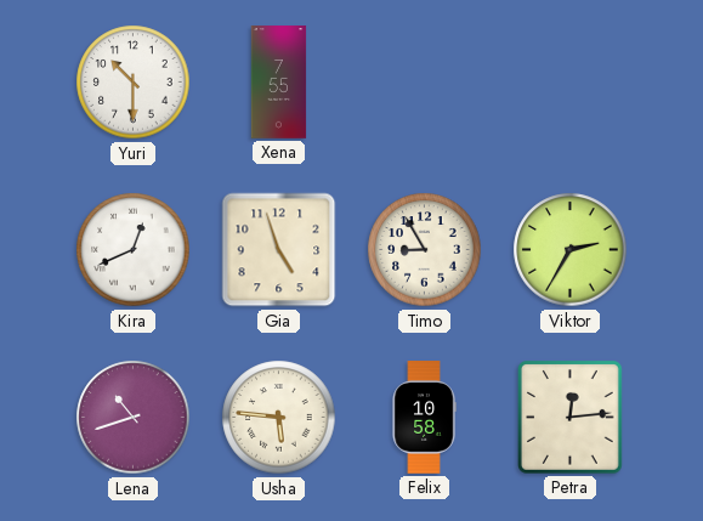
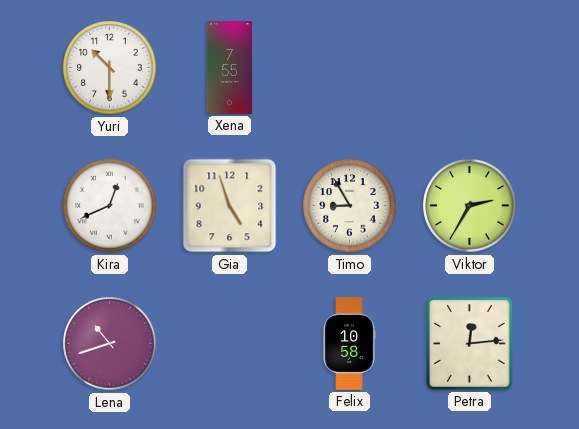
Usha: 5:46 -> none (279, 418)
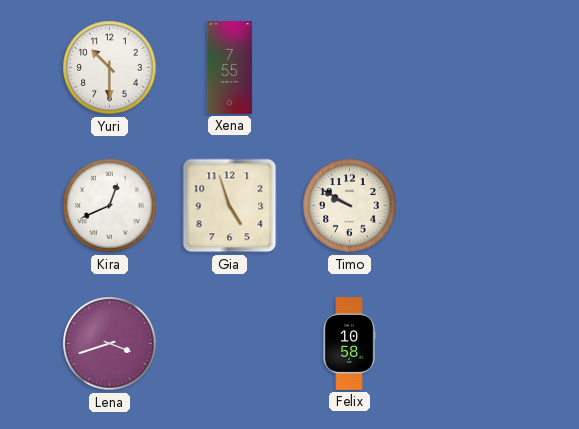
Timo: 8:55 -> 9:50 (350, 206)
Viktor: 2:35 -> none (470, 206)
Lena: 10:42 -> 3:42 (110, 344)
Petra: 12:14 -> none (470, 344)
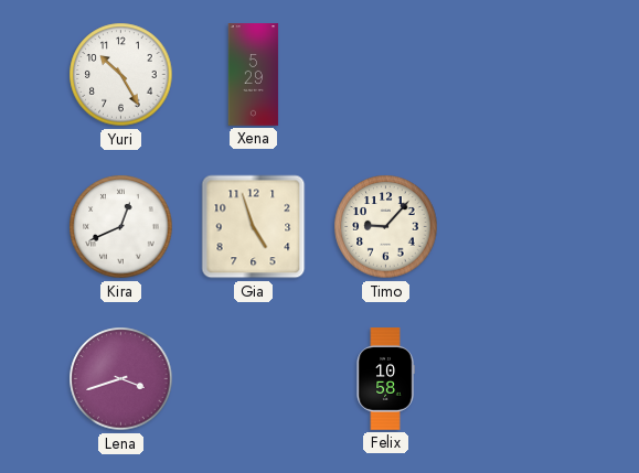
Yuri: 10:30 -> 10:25 (121, 75)
Xena: 7:55 -> 5:29 (254, 75)
Timo: 9:50 -> 9:07 (386, 227)
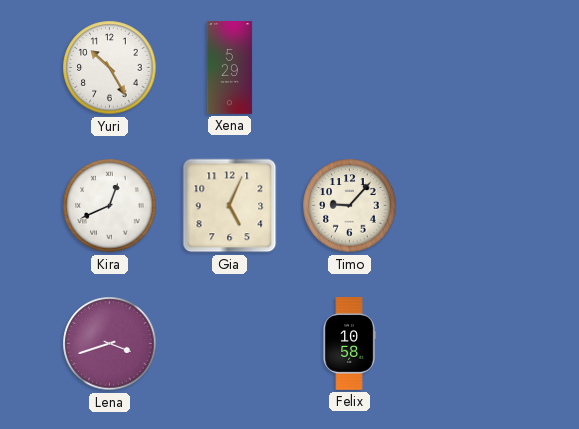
Gia: 4:57 -> 5:04 (230, 206)
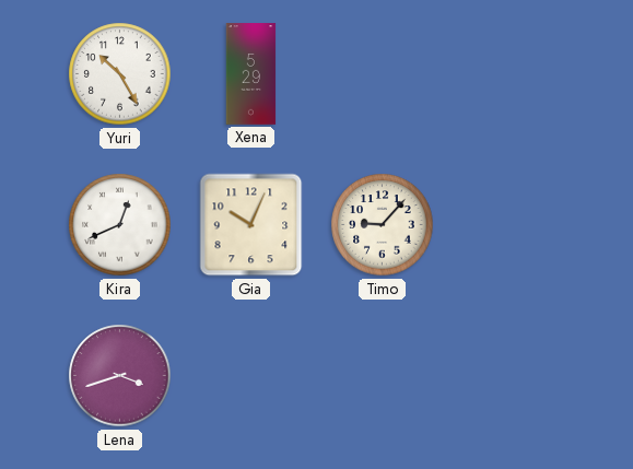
Gia: 5:04 -> 10:04 (251, 225)
Felix: 10:58 -> none (349, 344)
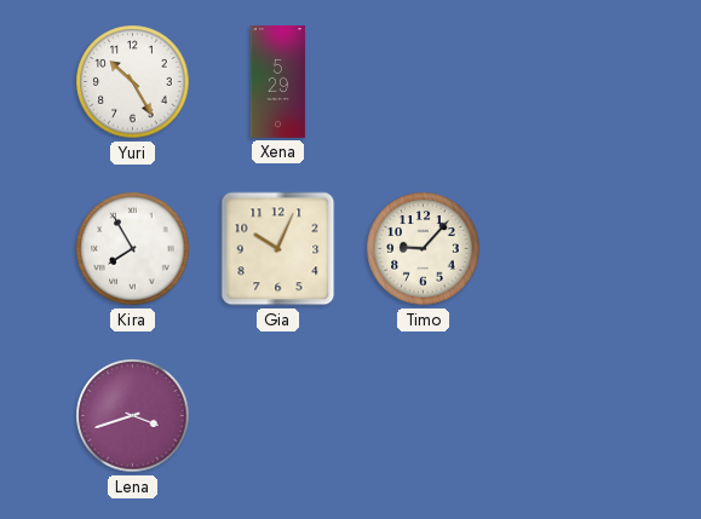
Kira: 12:41 -> 7:55 (133, 249)
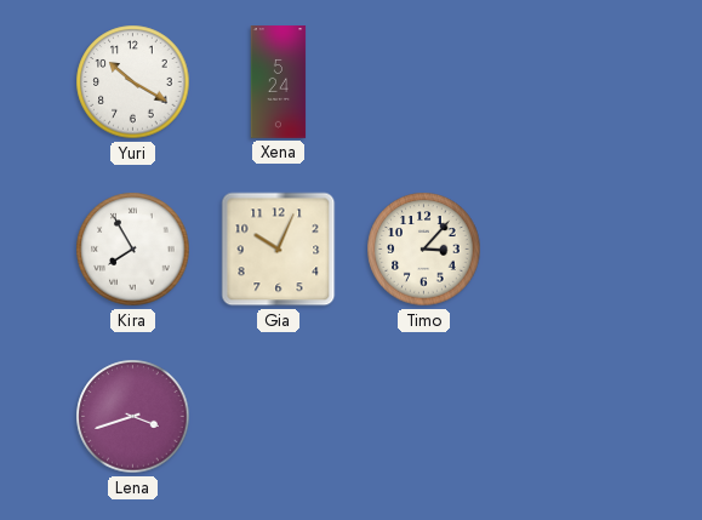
Yuri: 10:25 -> 10:20 (133, 82)
Xena: 5:29 -> 5:24 (279, 82)
Timo: 9:07 -> 3:07 (424, 250)
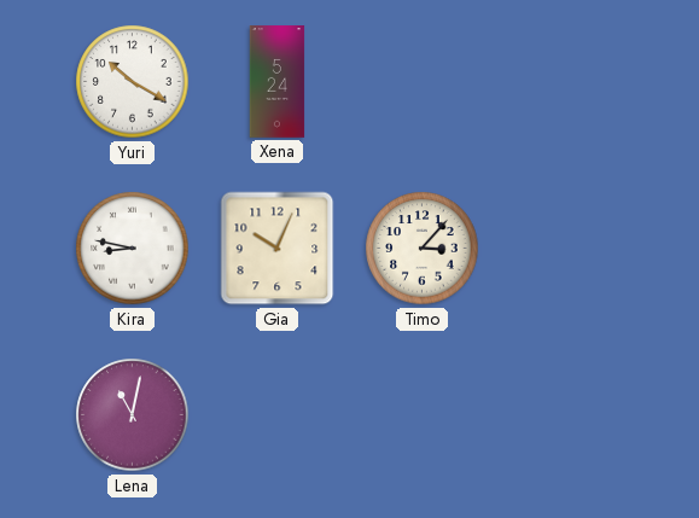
Kira: 7:55 -> 8:47 (133, 249)
Lena: 3:42 -> 11:02 (133, 415)
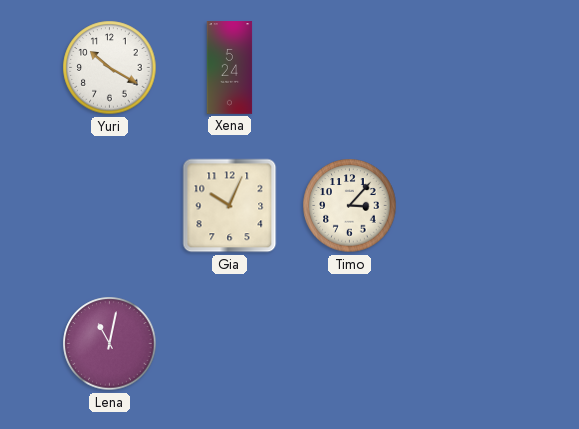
Kira: 8:47 -> none (133, 249)
